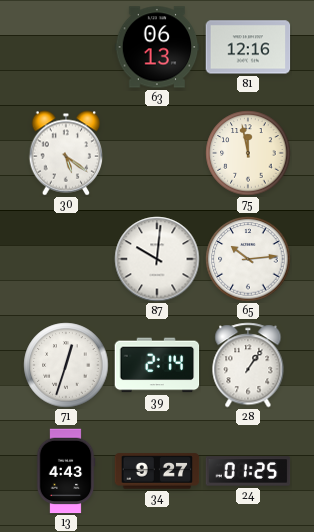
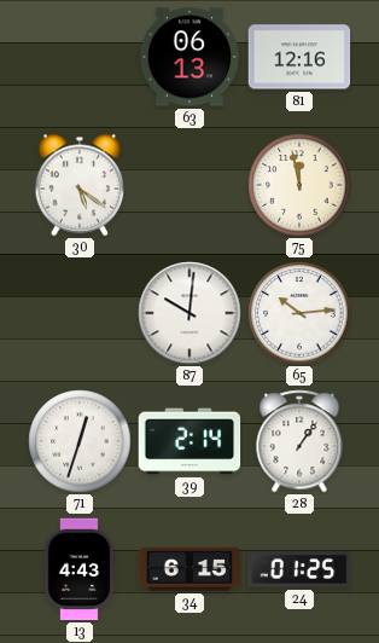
34: 9:27 -> 6:15 (189, 569)
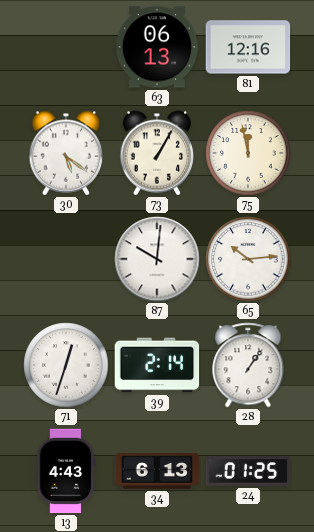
73: none -> 1:05 (157, 153)
34: 6:15 -> 6:13 (157, 471)
